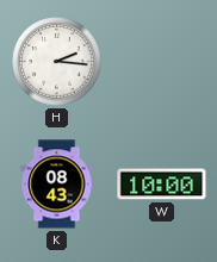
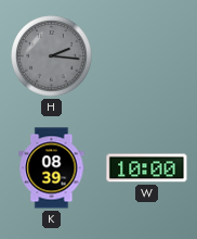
H dial: white -> grey (52, 56)
K: 08:43 -> 08:39 (52, 168)
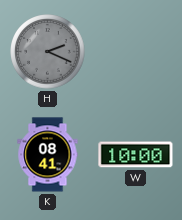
H: 2:16 -> 2:19 (48, 52)
K: 08:39 -> 08:41 (48, 155)
